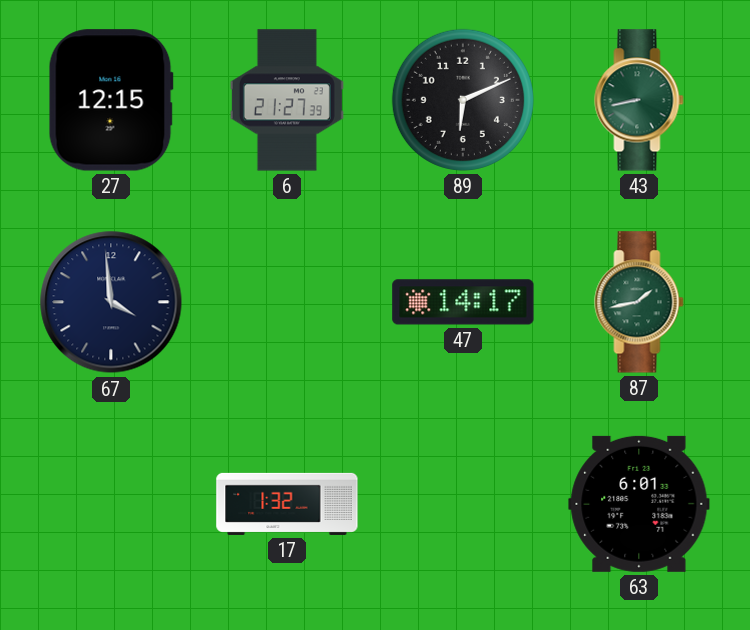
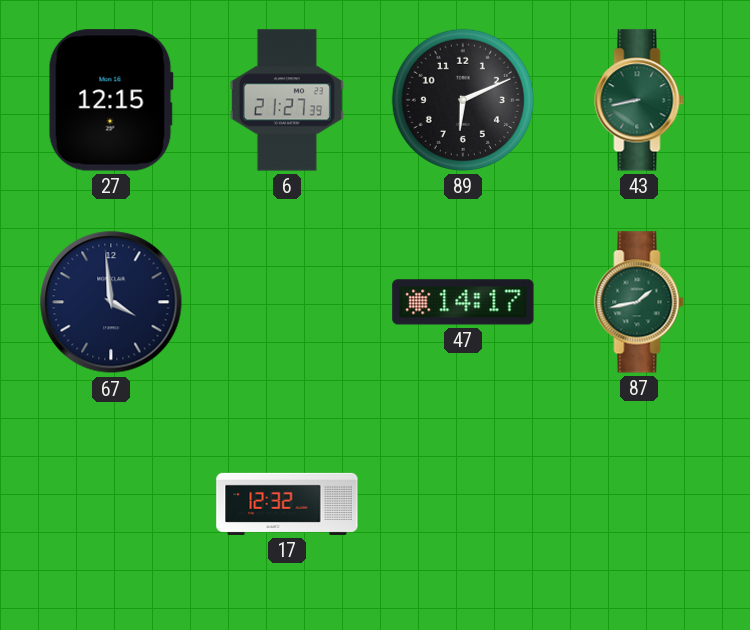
17: 1:32 -> 12:32 (287, 504)
63: 6:01 -> none (639, 504)
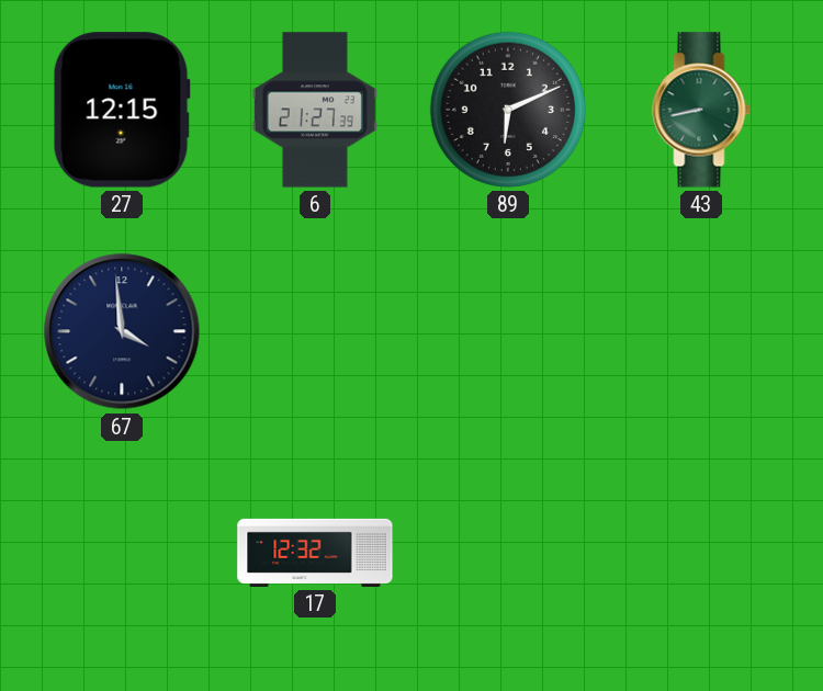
47: 14:17 -> none (463, 302)
87: 1:43 -> none (639, 302)
